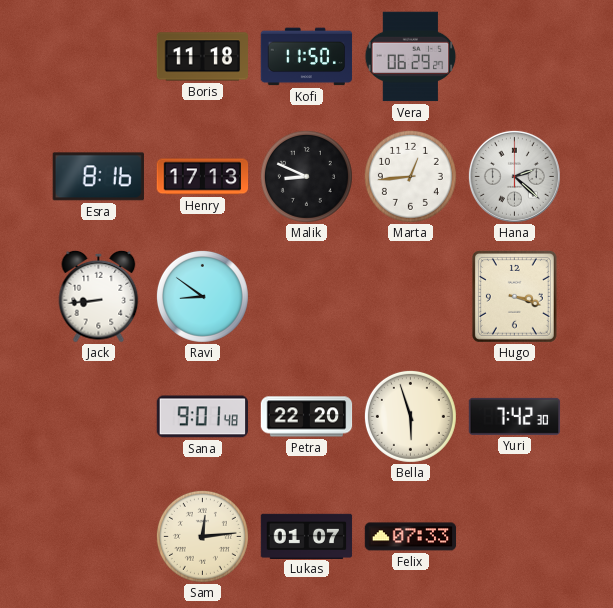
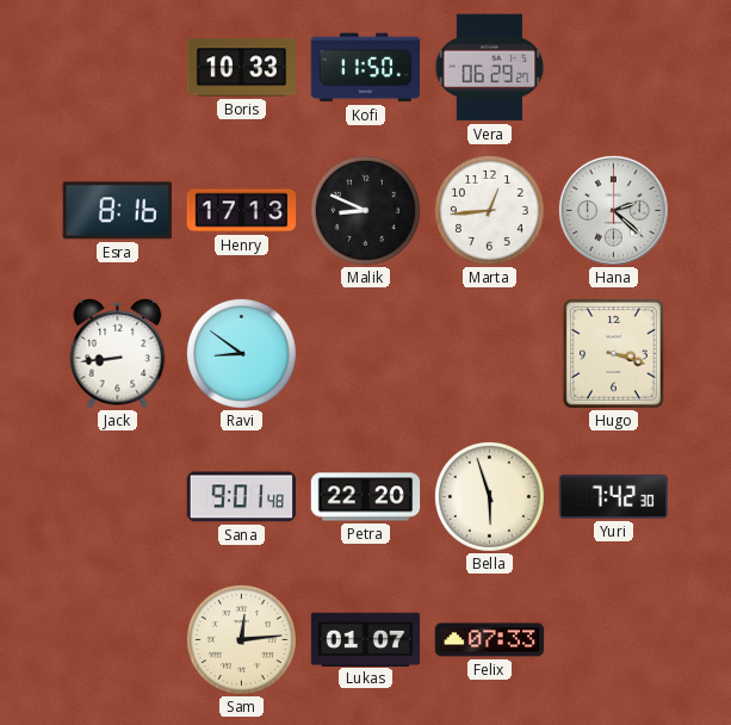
Boris: 11:18 -> 10:33 (242, 68)
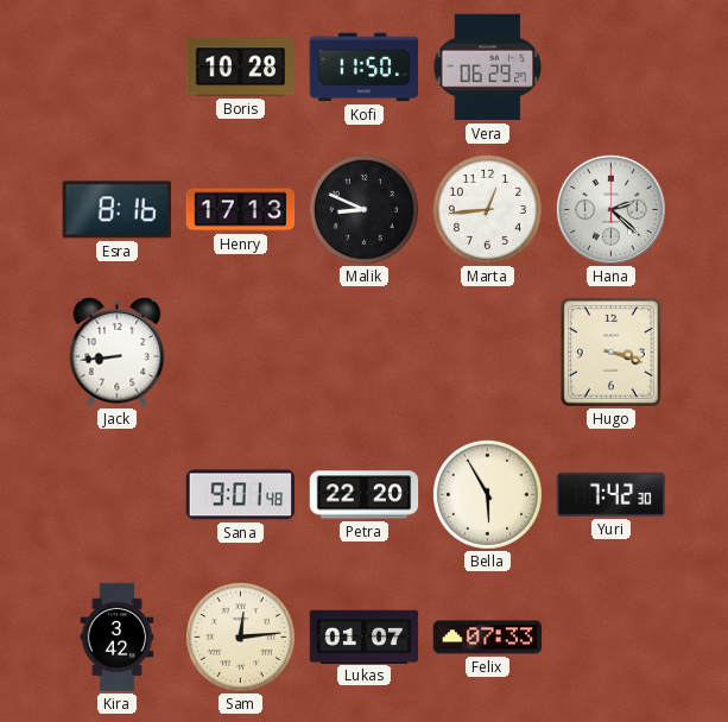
Boris: 10:33 -> 10:28 (241, 68)
Ravi: 8:51 -> none (241, 353)
Bella: 5:57 -> 5:55 (487, 494)
Kira: none -> 3:42 (118, 638)
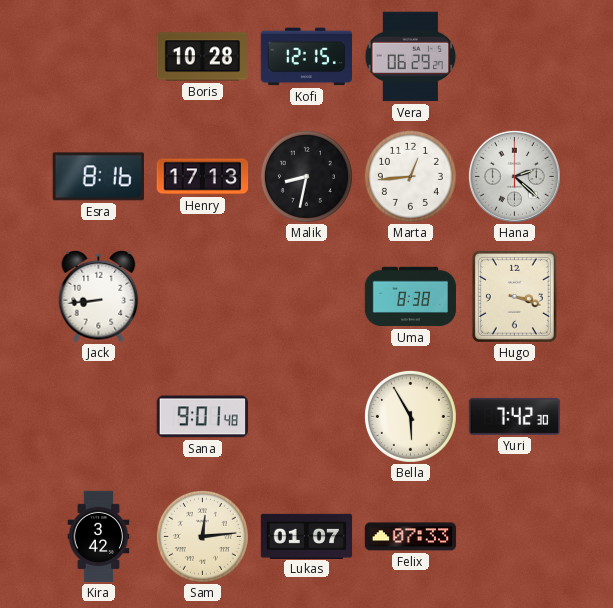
Kofi: 11:50 -> 12:15 (307, 57)
Malik: 8:49 -> 8:32 (306, 176)
Uma: none -> 8:38 (411, 297)
Petra: 22:20 -> none (365, 495)
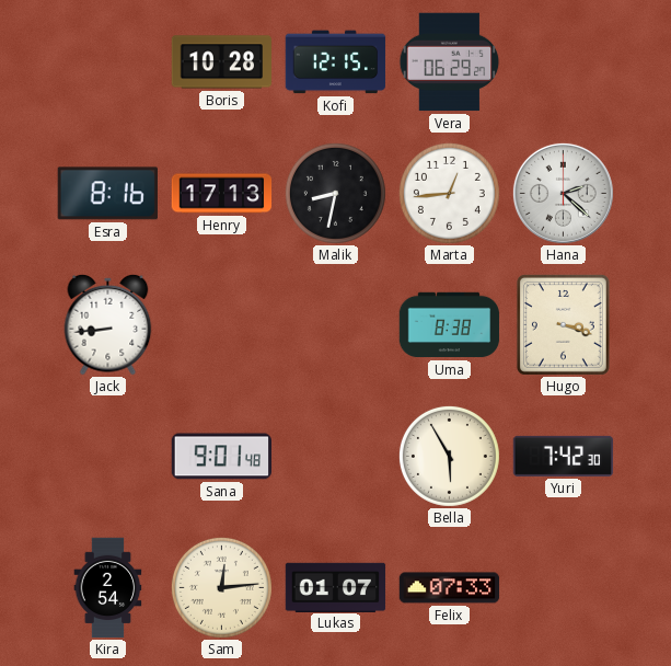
Kira: 3:42 -> 2:54 (108, 588)
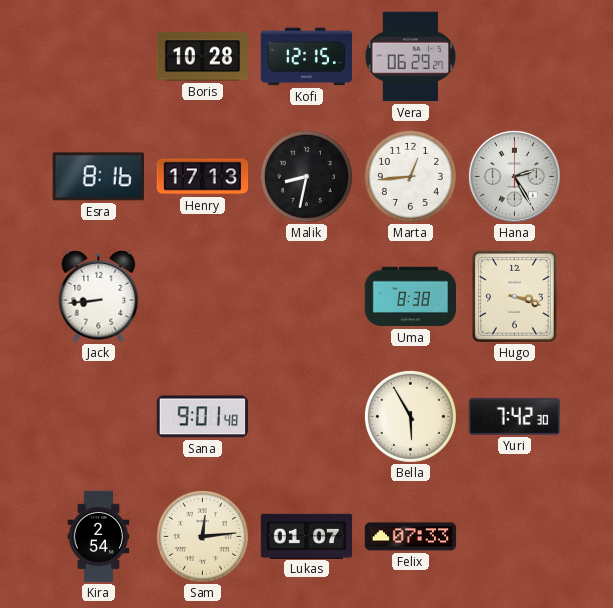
Hana: 2:22 -> 2:25 (514, 176)
